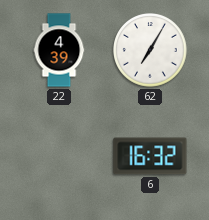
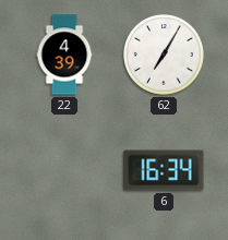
6: 16:32 -> 16:34 (164, 170)
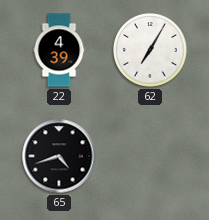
65: none -> 4:42 (59, 156)
6: 16:34 -> none (164, 170)
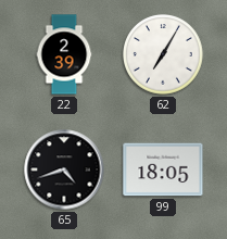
22: 4:39 -> 2:39 (64, 54)
99: none -> 18:05 (163, 169)
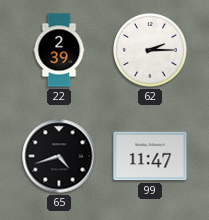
62: 7:05 -> 2:15 (150, 50)
99: 18:05 -> 11:47 (150, 156)
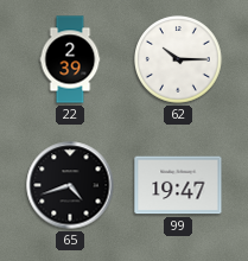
62: 2:15 -> 10:15 (178, 59)
99: 11:47 -> 19:47 (178, 185)
